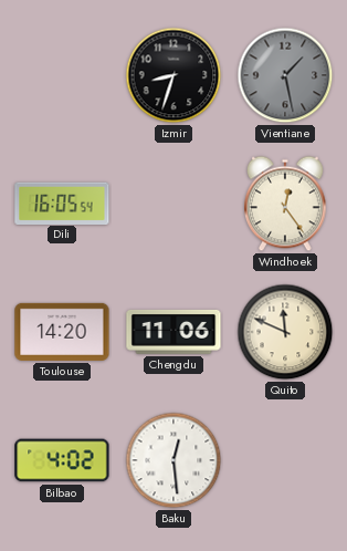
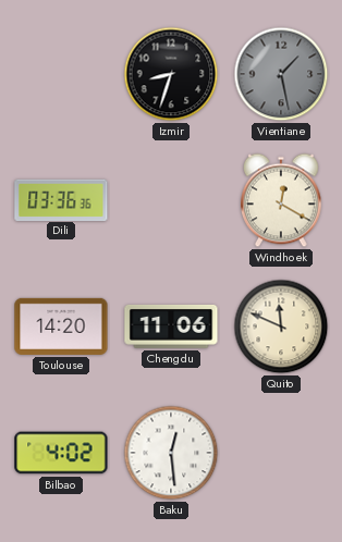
Dili: 16:05 -> 03:36 (61, 199)
Windhoek: 12:24 -> 12:20 (282, 200)
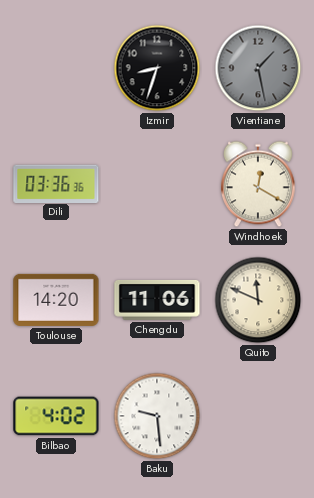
Baku: 12:29 -> 9:29 (157, 416)
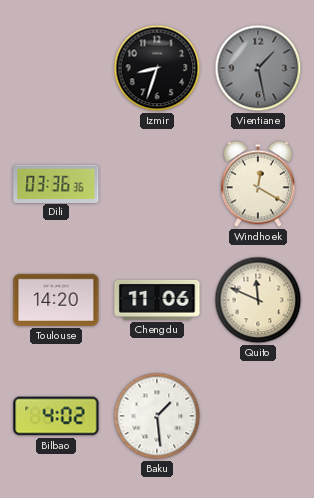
Baku: 9:29 -> 1:29 (157, 416)
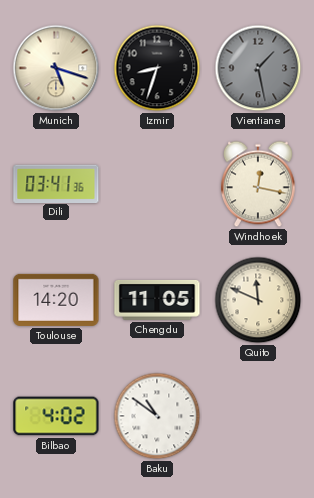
Munich: none -> 5:18 (56, 68)
Dili: 03:36 -> 03:41 (56, 183)
Windhoek: 12:20 -> 12:17 (259, 184)
Chengdu: 11:06 -> 11:05 (157, 300)
Baku: 1:29 -> 10:51 (157, 416)
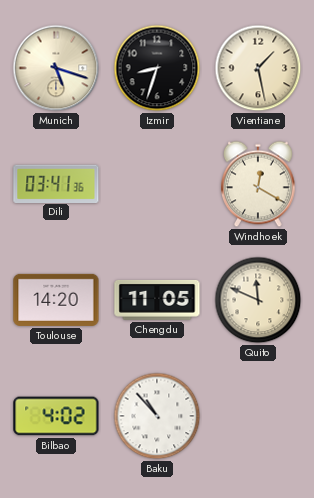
Vientiane dial: grey -> cream (258, 68)
Windhoek: 12:17 -> 12:20 (259, 184)
Baku: 10:51 -> 10:53 (157, 416)
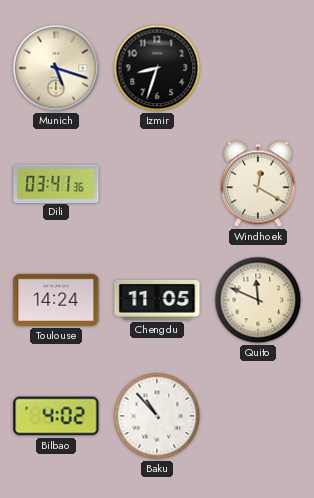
Vientiane: 1:28 -> none (258, 68)
Toulouse: 14:20 -> 14:24 (56, 300)
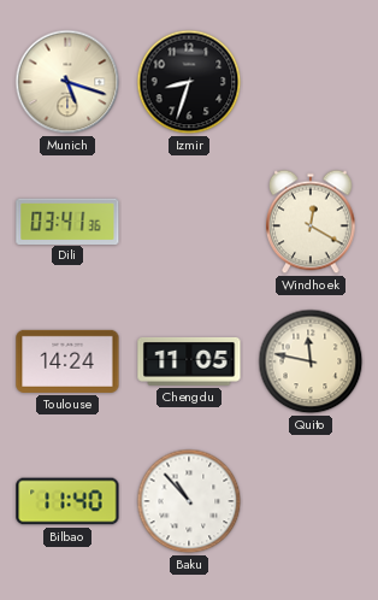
Quito: 11:49 -> 11:47 (311, 361)
Bilbao: 4:02 -> 11:40 (67, 501)
